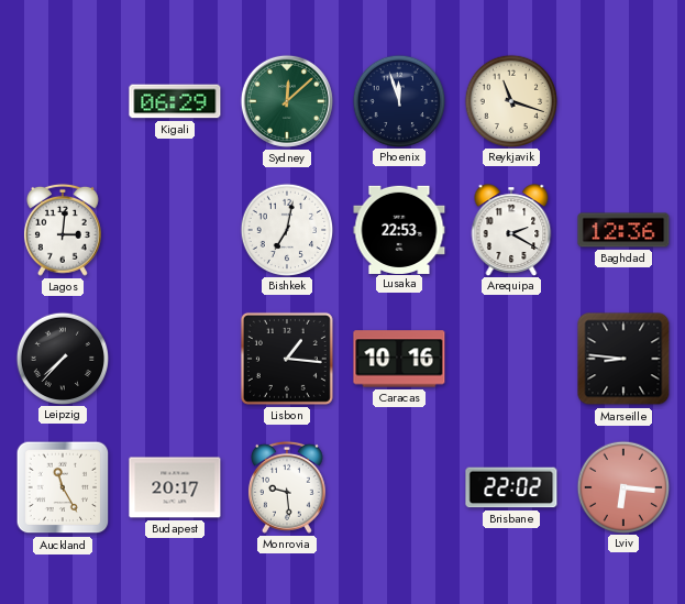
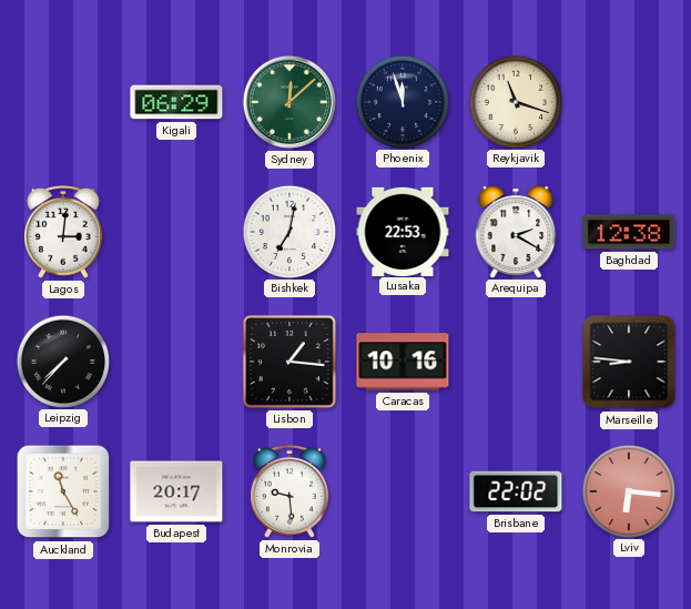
Baghdad: 12:36 -> 12:38 (629, 232)
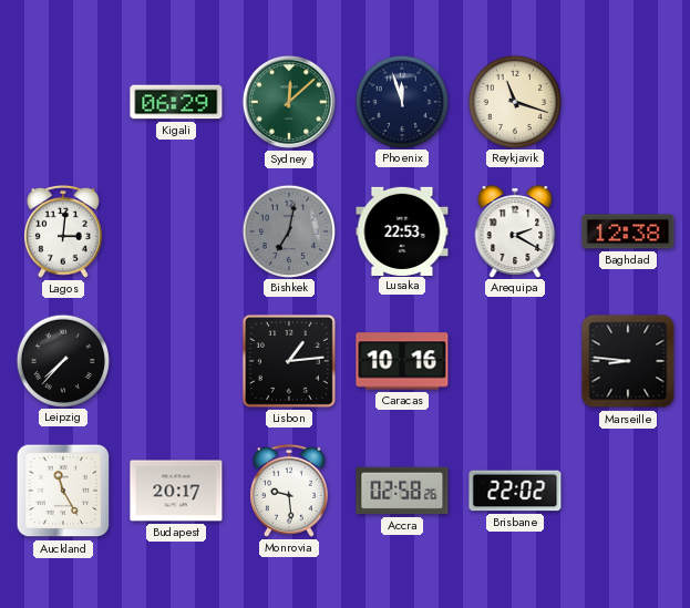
Bishkek dial: white -> grey (288, 230)
Lisbon: 1:16 -> 1:14 (289, 361)
Accra: none -> 02:58 (402, 491)
Lviv: 6:16 -> none (628, 490)
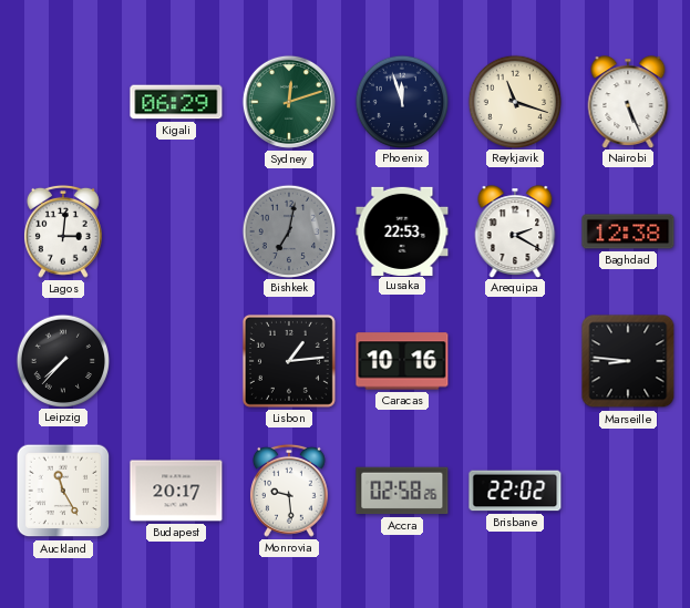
Sydney: 12:08 -> 12:12 (289, 102)
Nairobi: none -> 5:26 (628, 102)
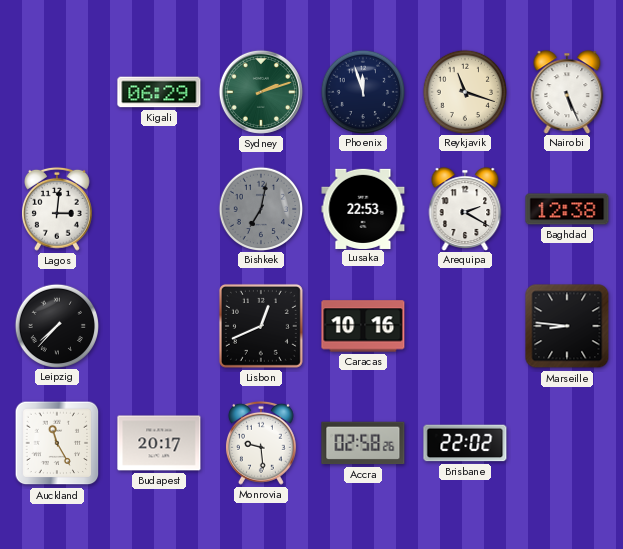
Sydney: 12:12 -> 2:12 (261, 92)
Lisbon: 1:14 -> 12:41 (261, 326)
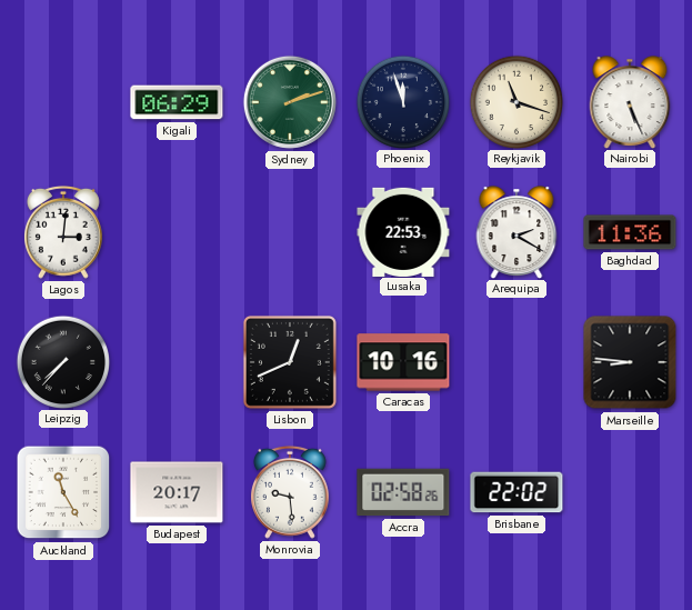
Bishkek: 7:02 -> none (260, 208)
Baghdad: 12:38 -> 11:36 (630, 232)
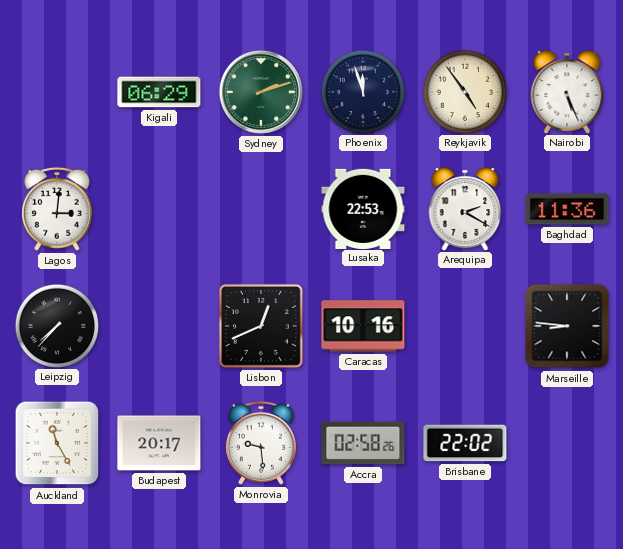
Reykjavik: 11:18 -> 4:54 (464, 91)
